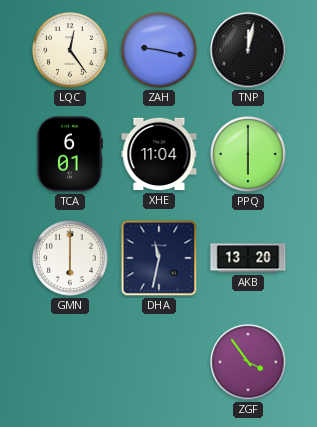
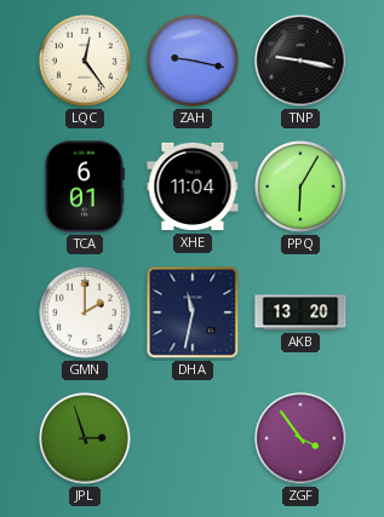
TNP: 12:02 -> 9:17 (300, 61)
PPQ: 6:00 -> 6:05 (300, 186)
GMN: 6:00 -> 2:00 (85, 312)
JPL: none -> 2:57 (85, 438)
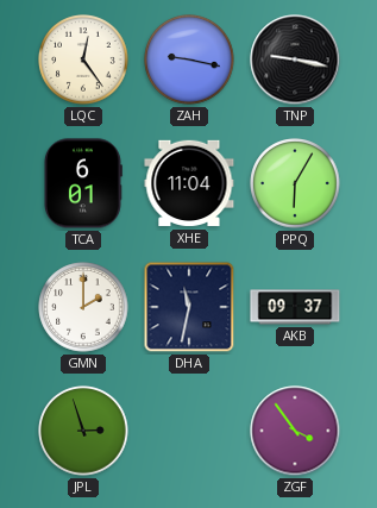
AKB: 13:20 -> 09:37 (295, 307)
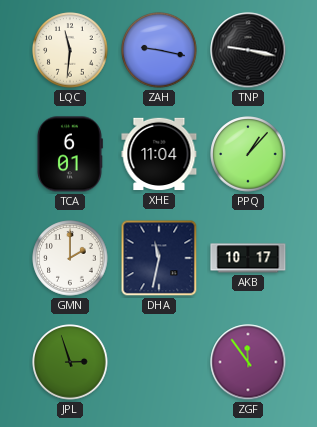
LQC: 12:24 -> 11:31 (70, 50)
PPQ: 6:05 -> 1:07 (248, 154)
AKB: 09:37 -> 10:17 (248, 258)
ZGF: 3:54 -> 11:54 (248, 362)
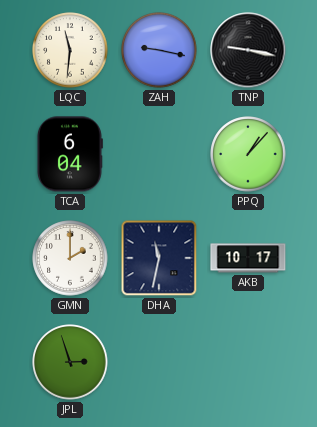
TCA: 6:01 -> 6:04 (69, 154)
XHE: 11:04 -> none (159, 154)
ZGF: 11:54 -> none (248, 362)
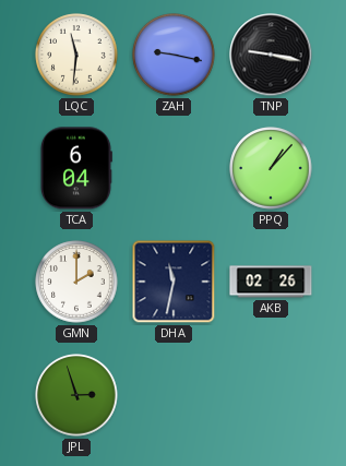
AKB: 10:17 -> 02:26 (271, 282)
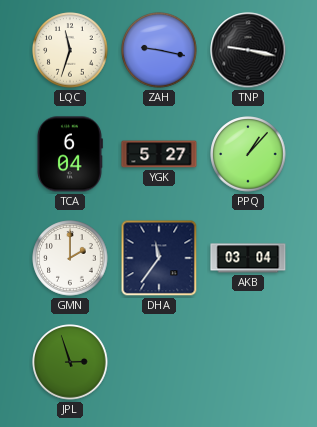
LQC: 11:31 -> 11:33 (70, 50)
YGK: none -> 5:27 (159, 154)
DHA: 11:32 -> 11:36 (159, 258)
AKB: 02:26 -> 03:04 (248, 258)
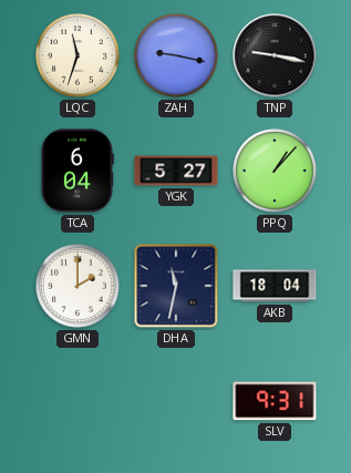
DHA: 11:36 -> 11:32 (176, 286)
AKB: 03:04 -> 18:04 (275, 286)
JPL: 2:57 -> none (70, 362)
SLV: none -> 9:31 (275, 401)
